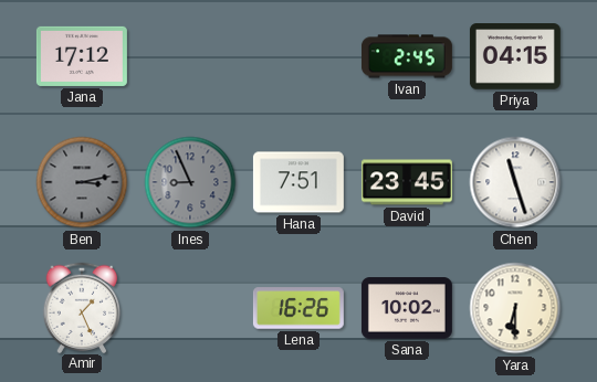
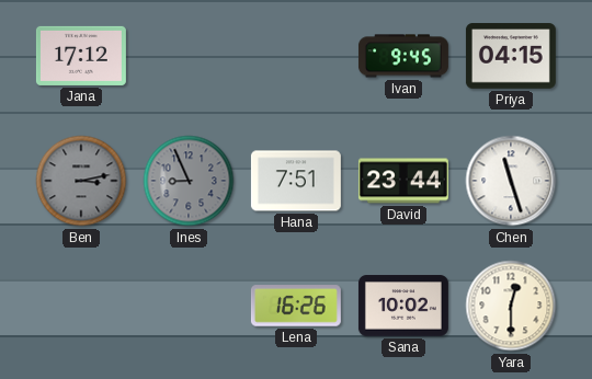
Ivan: 2:45 -> 9:45 (403, 56)
David: 23:45 -> 23:44 (403, 181)
Amir: 1:26 -> none (81, 307)
Yara: 6:30 -> 12:30 (511, 306)
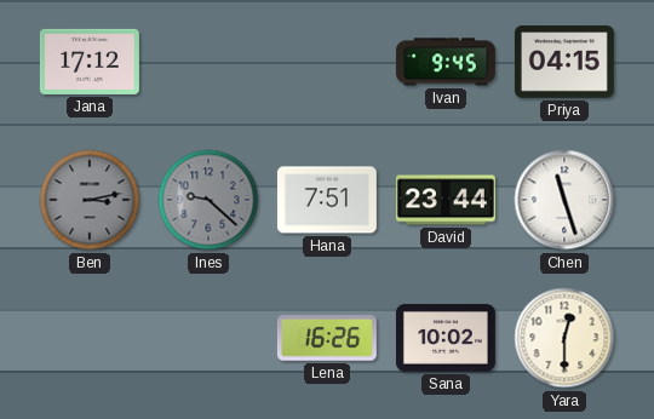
Ines: 8:56 -> 9:22 (208, 200)
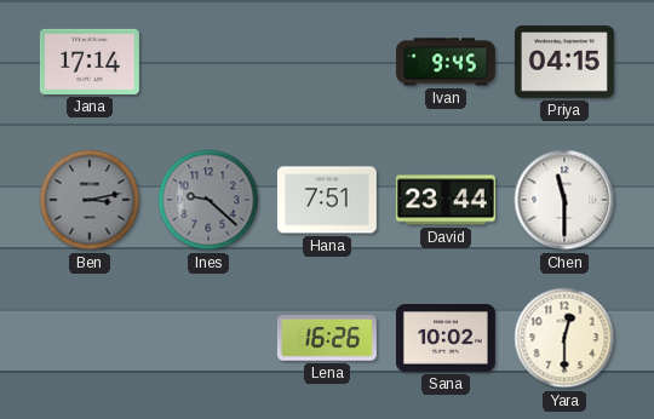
Jana: 17:12 -> 17:14 (90, 62)
Chen: 11:27 -> 11:30 (564, 200)
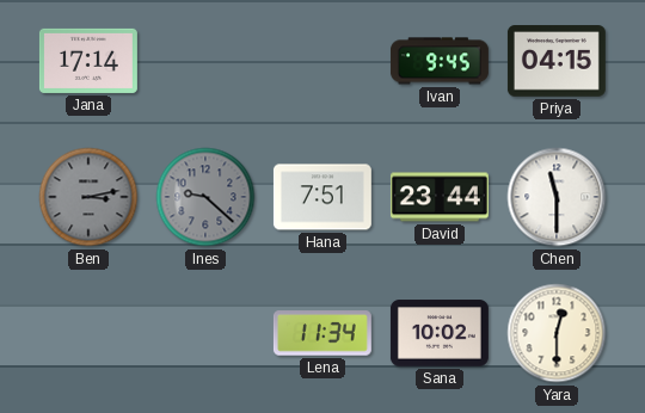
Lena: 16:26 -> 11:34 (322, 333)
